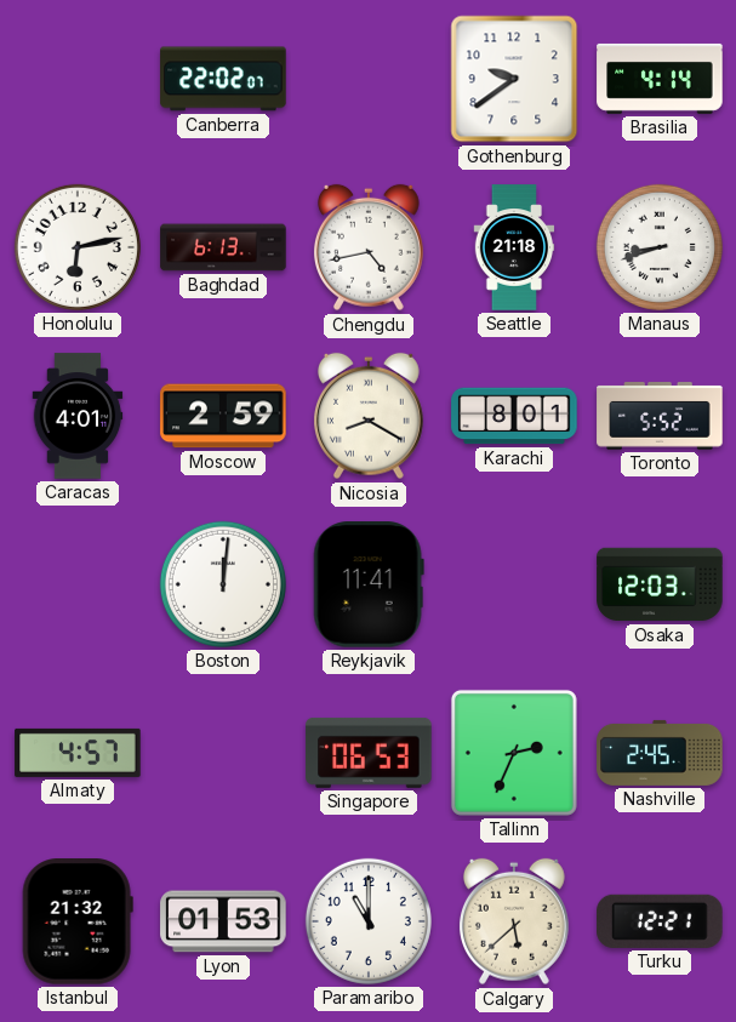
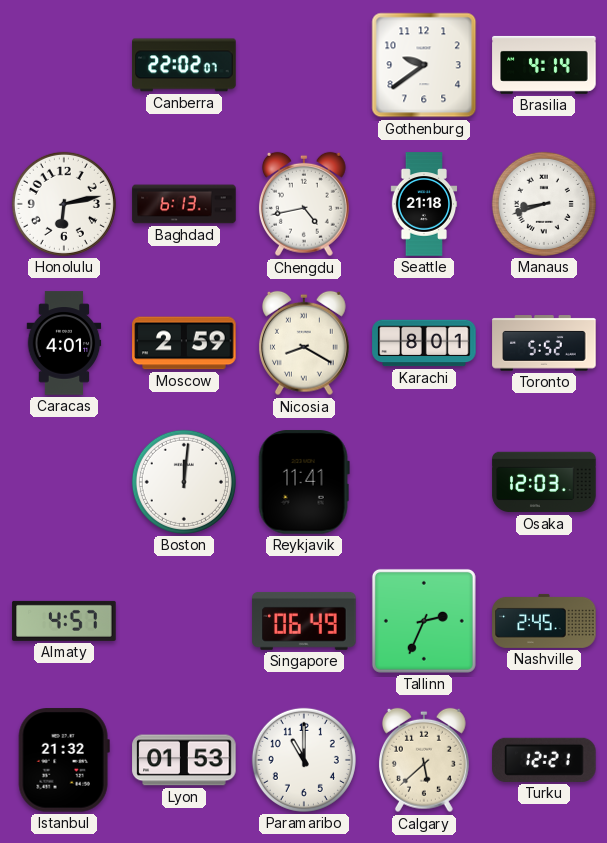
Singapore: 06:53 -> 06:49 (304, 621)
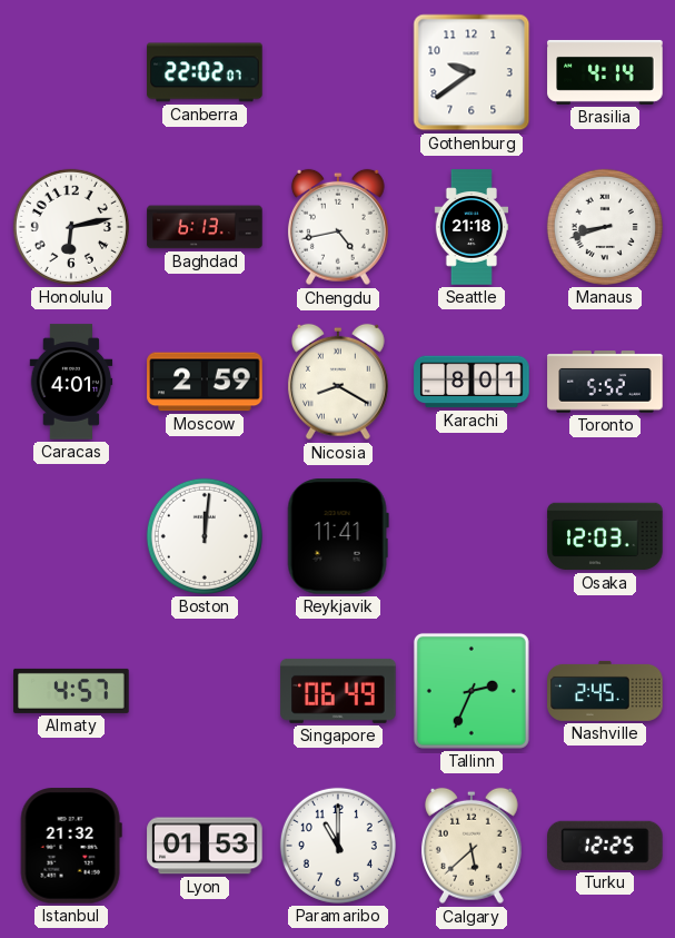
Turku: 12:21 -> 12:25 (605, 846)
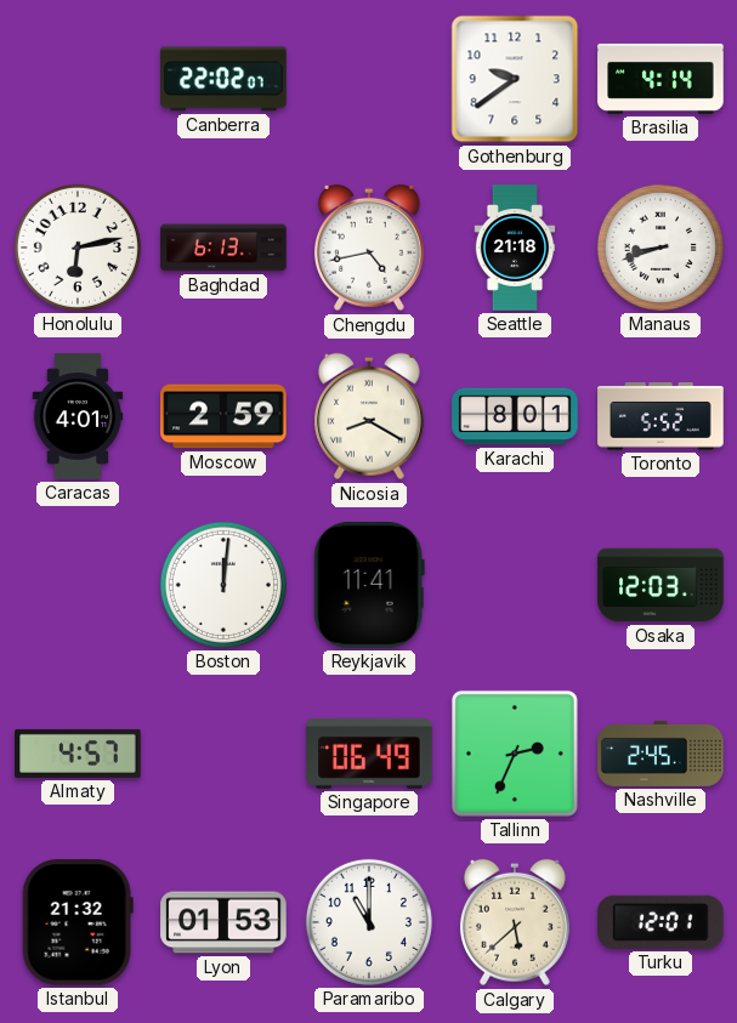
Turku: 12:25 -> 12:01 (661, 922)
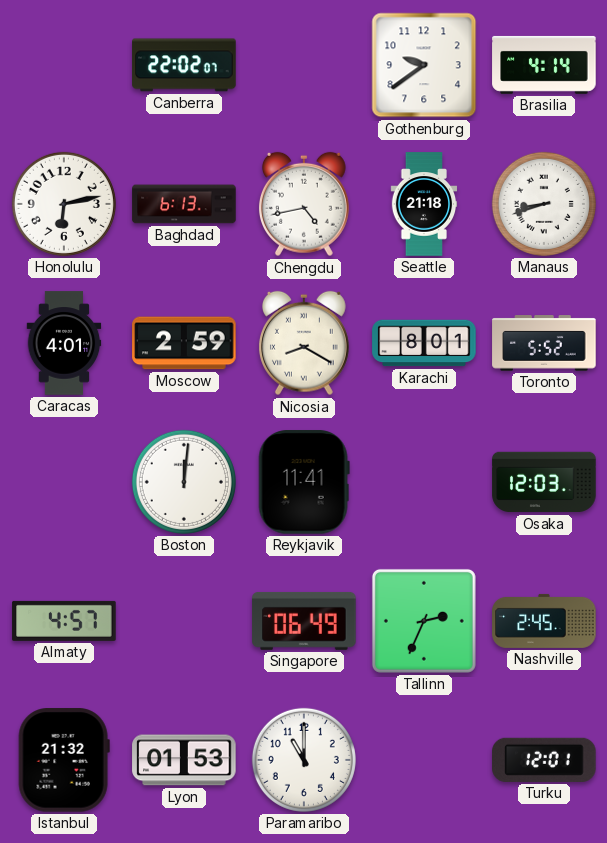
Calgary: 5:38 -> none (515, 922)
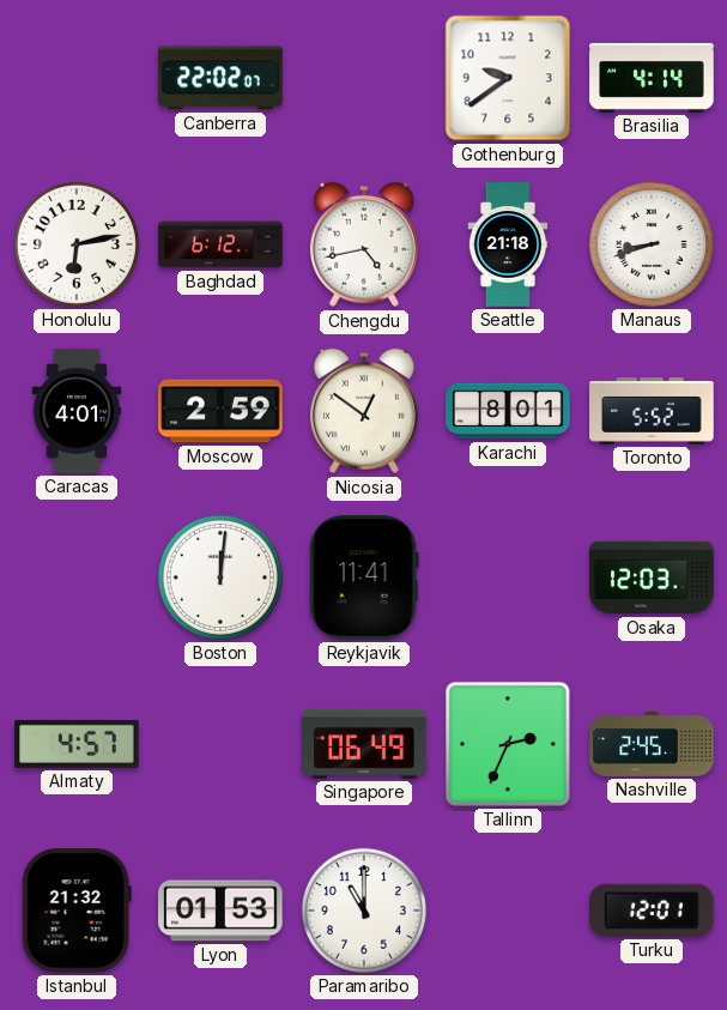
Baghdad: 6:13 -> 6:12 (220, 244)
Nicosia: 8:20 -> 12:51 (364, 411)
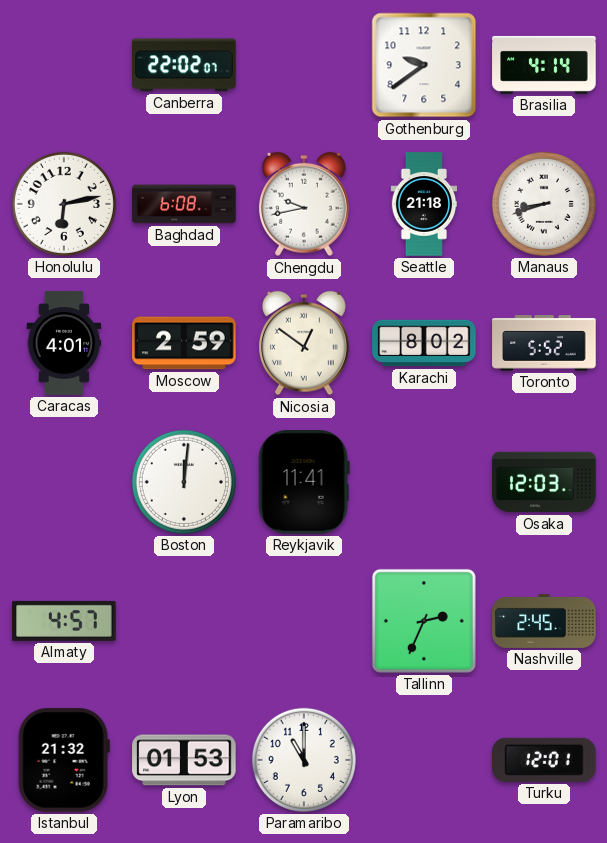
Baghdad: 6:12 -> 6:08 (184, 204)
Chengdu: 4:43 -> 9:43 (304, 204)
Karachi: 8:01 -> 8:02 (424, 343)
Singapore: 06:49 -> none (364, 744)
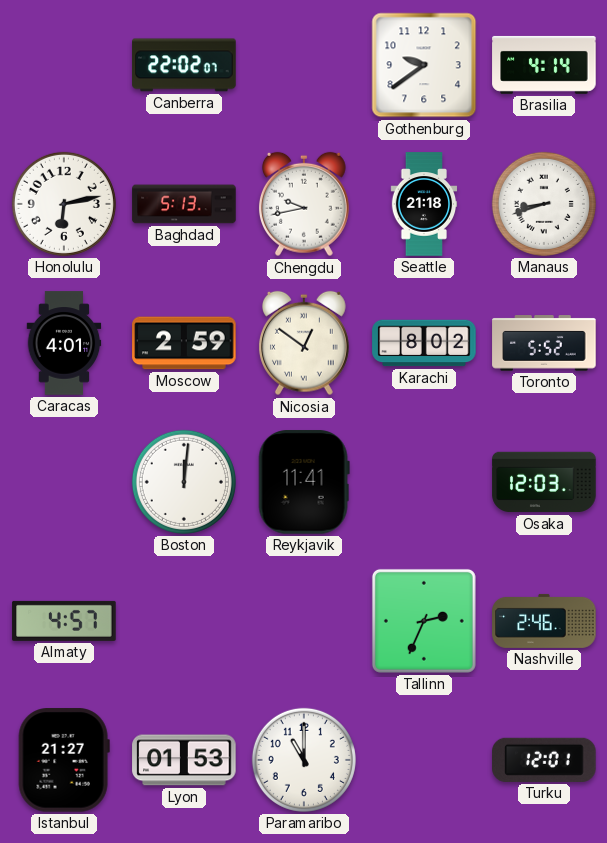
Baghdad: 6:08 -> 5:13 (184, 204)
Nashville: 2:45 -> 2:46 (544, 621)
Istanbul: 21:32 -> 21:27 (64, 760)
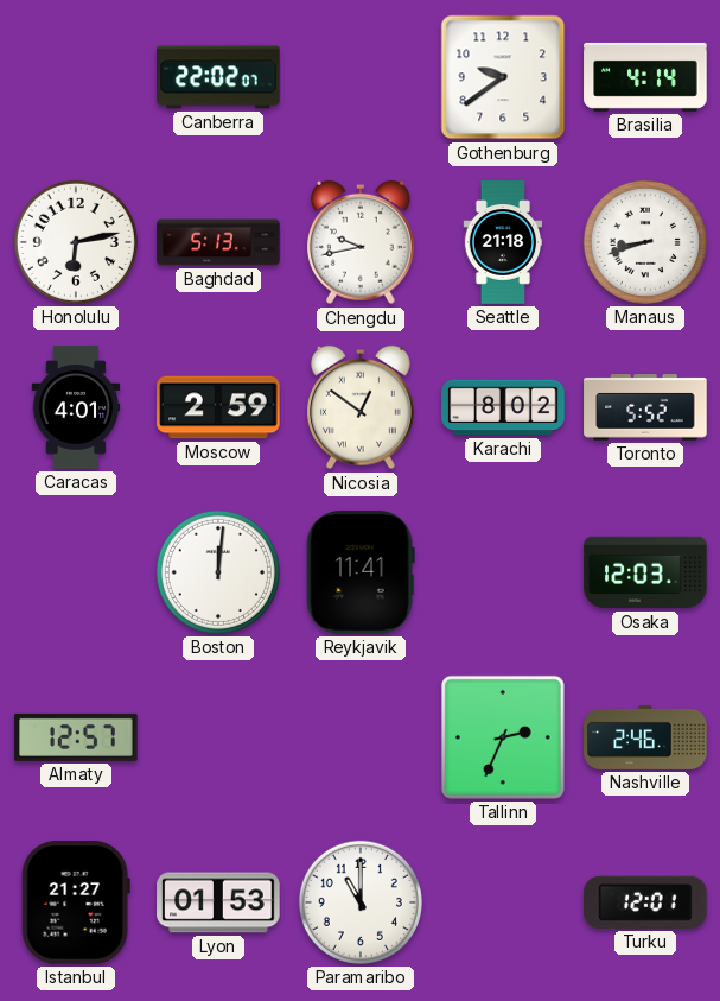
Almaty: 4:57 -> 12:57 (76, 737)
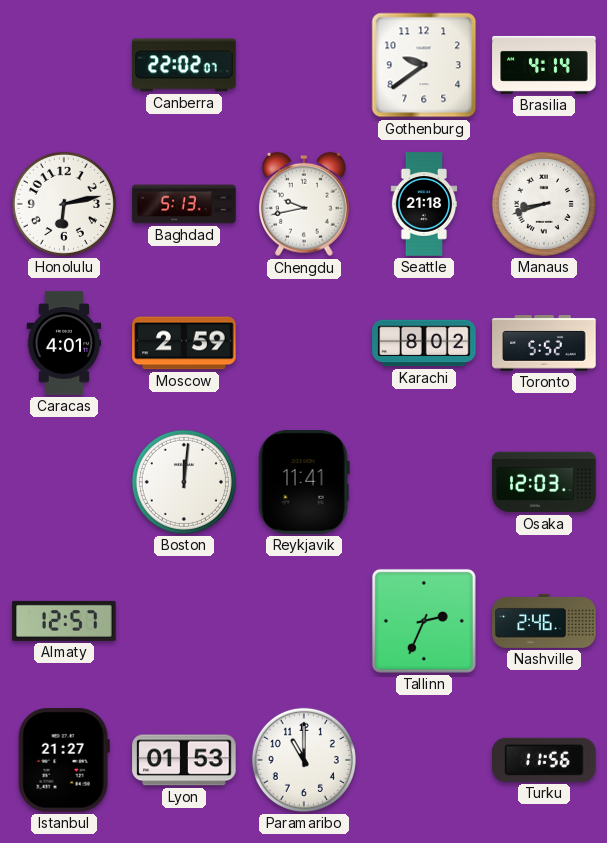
Nicosia: 12:51 -> none (361, 407)
Turku: 12:01 -> 11:56 (544, 760)
